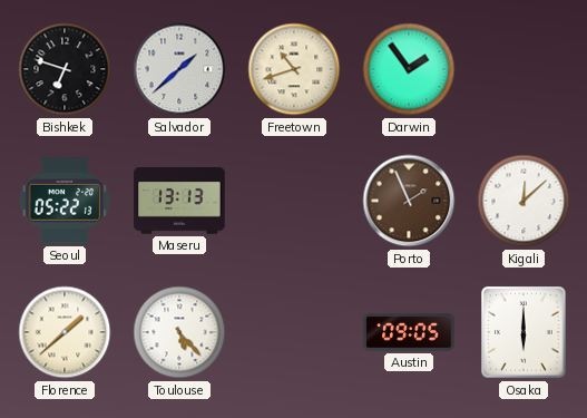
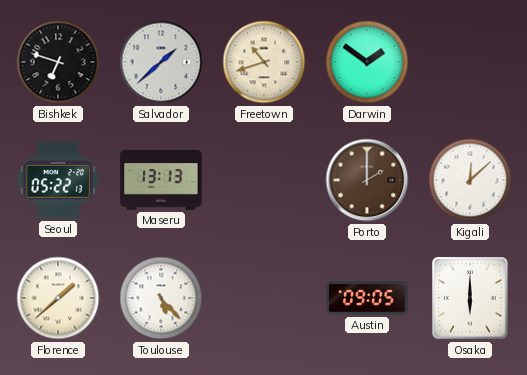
Darwin: 1:54 -> 1:51 (367, 62)
Porto: 1:56 -> 2:00 (367, 180)
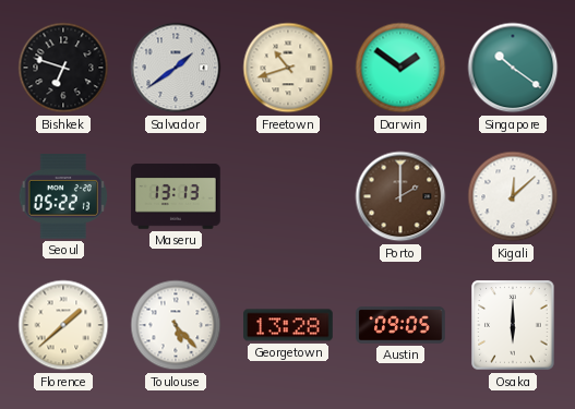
Salvador: 1:38 -> 1:39 (176, 68)
Singapore: none -> 10:21 (513, 68)
Georgetown: none -> 13:28 (288, 325)
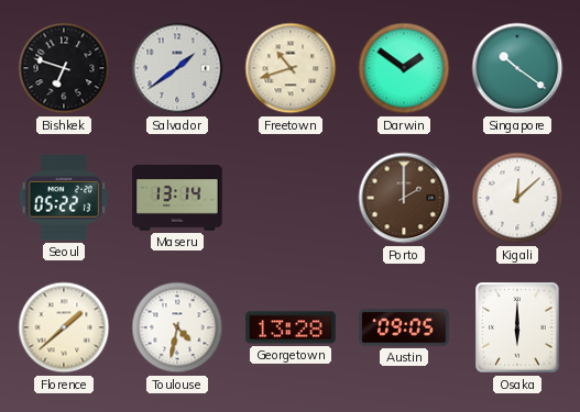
Maseru: 13:13 -> 13:14 (177, 198)
Toulouse: 5:23 -> 4:32 (177, 327)
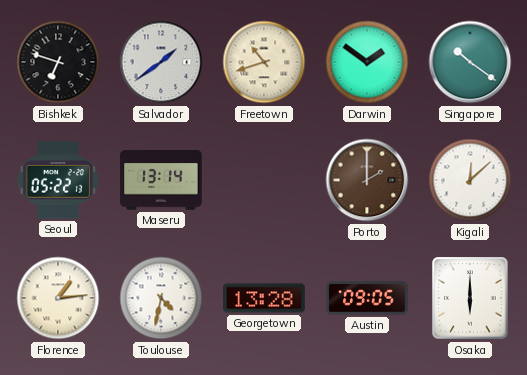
Florence: 1:38 -> 1:14 (58, 298)
